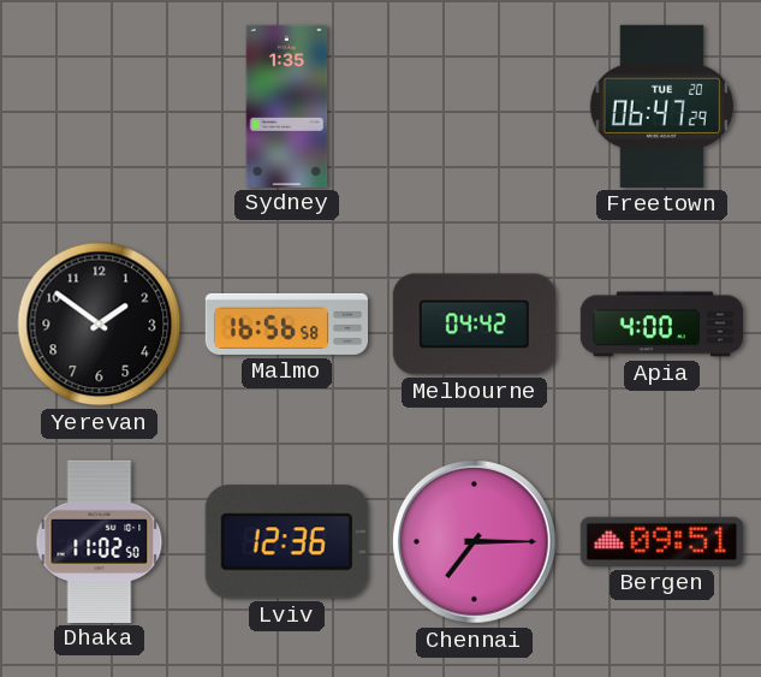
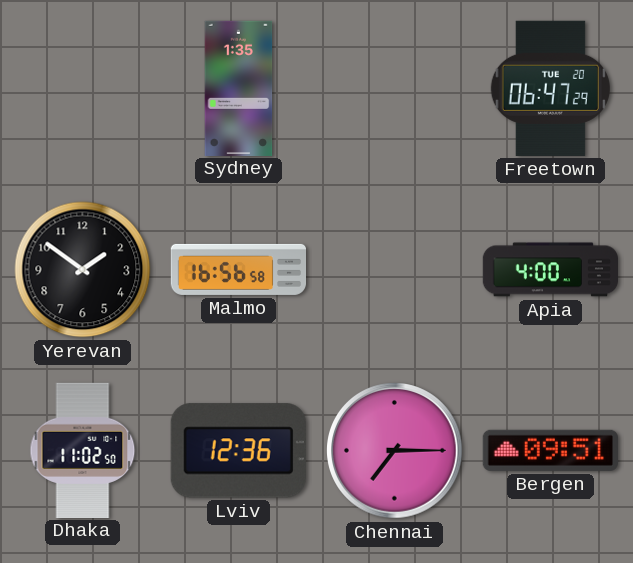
Melbourne: 04:42 -> none (474, 325)
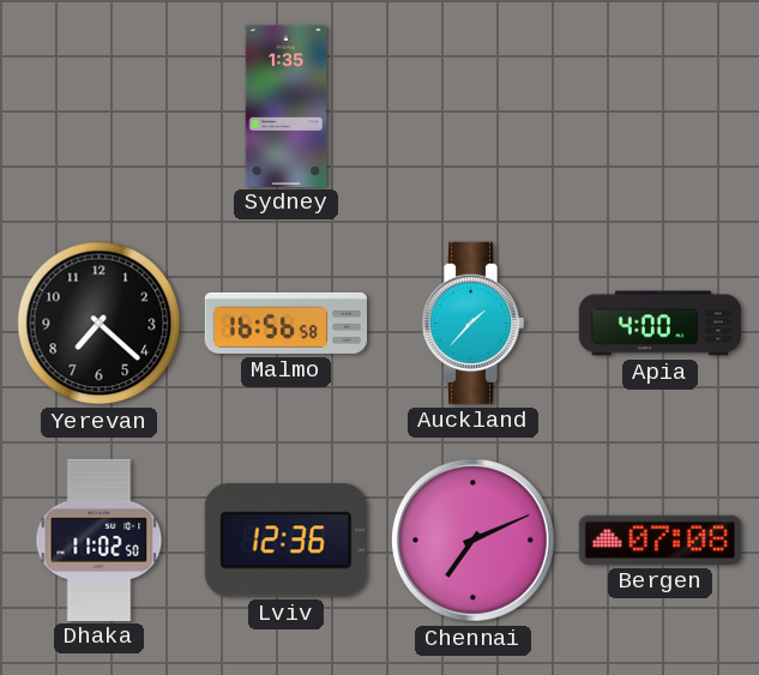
Freetown: 06:47 -> none (550, 88)
Yerevan: 1:51 -> 7:22 (100, 324)
Auckland: none -> 1:37 (472, 323)
Chennai: 7:15 -> 7:11 (474, 541)
Bergen: 09:51 -> 07:08 (659, 540)
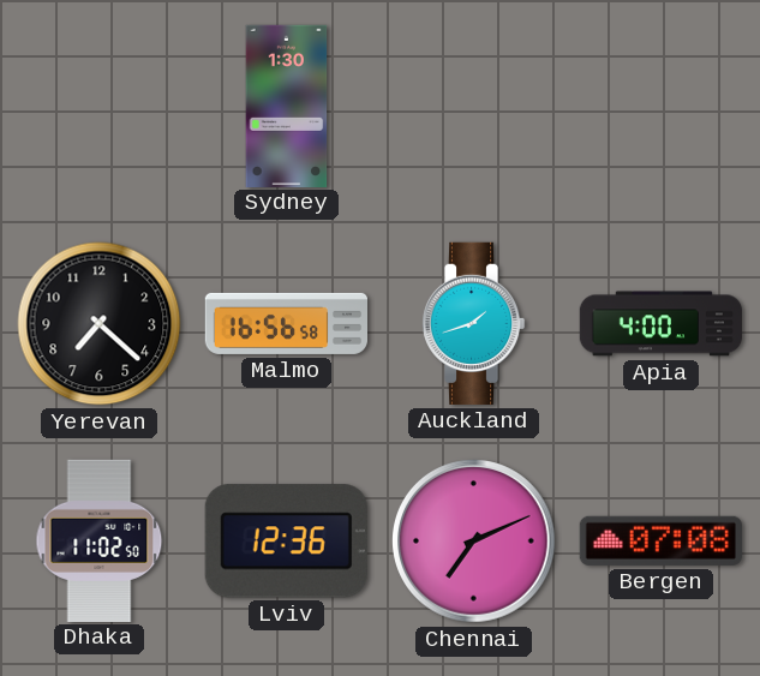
Sydney: 1:35 -> 1:30 (287, 106)
Auckland: 1:37 -> 1:42 (473, 323)
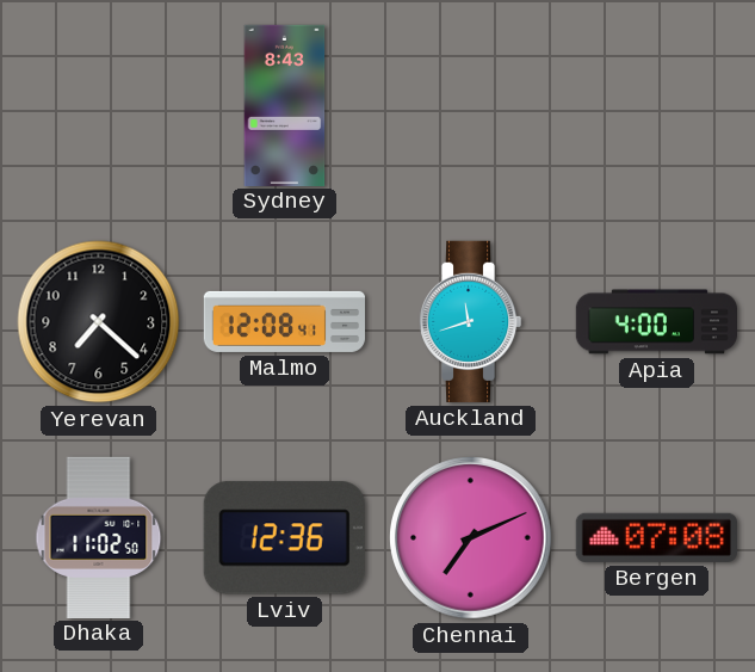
Sydney: 1:30 -> 8:43 (285, 105)
Malmo: 16:56 -> 12:08 (284, 321)
Auckland: 1:42 -> 11:42 (470, 321)
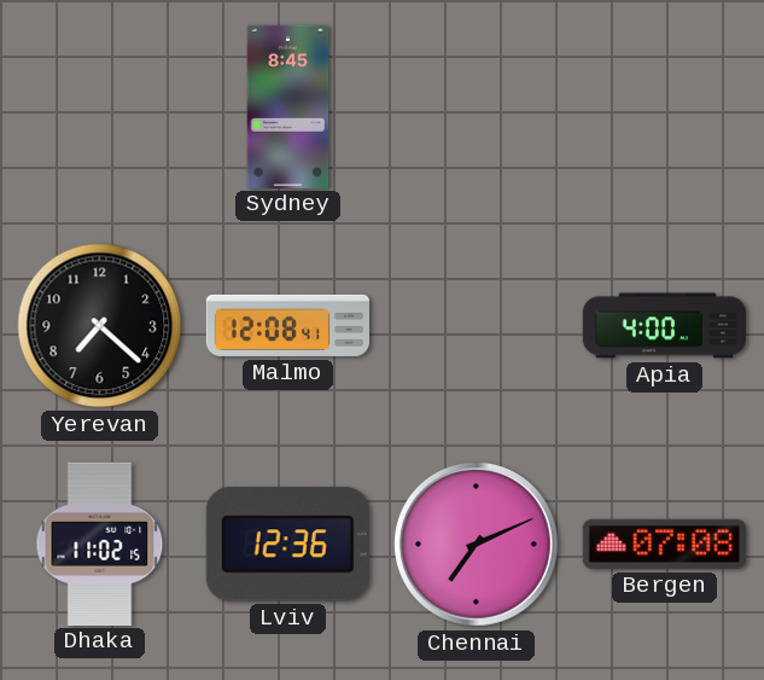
Sydney: 8:43 -> 8:45 (288, 106)
Auckland: 11:42 -> none (470, 321)
Dhaka: 11:02:50 -> 11:02:15 (100, 544)
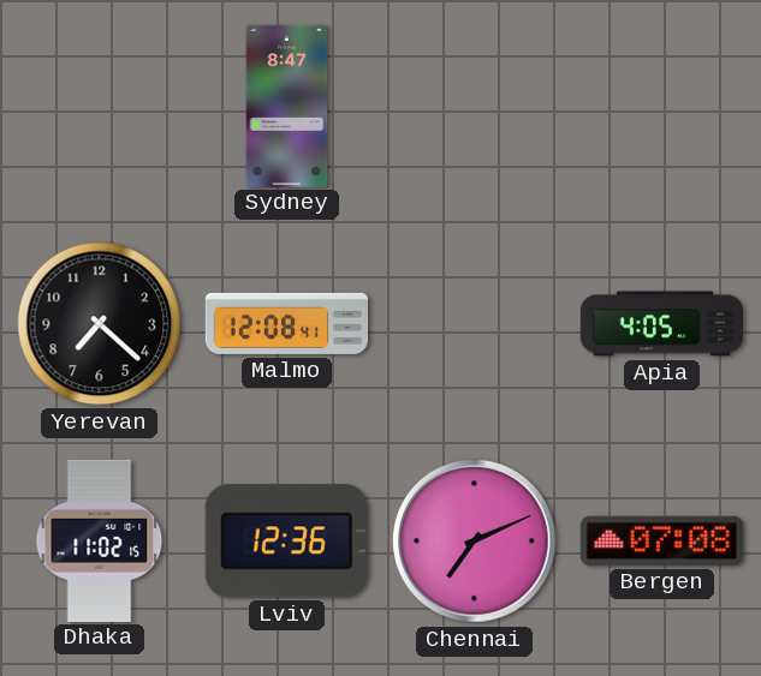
Sydney: 8:45 -> 8:47 (287, 106)
Apia: 4:00 -> 4:05 (661, 324)
